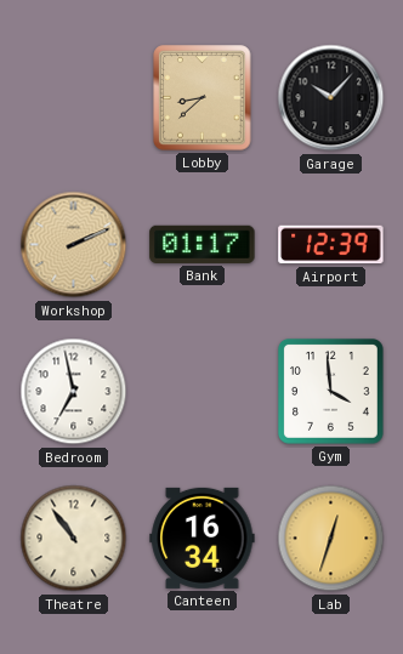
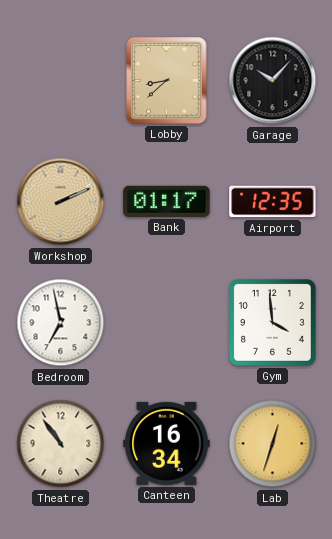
Airport: 12:39 -> 12:35 (273, 202)
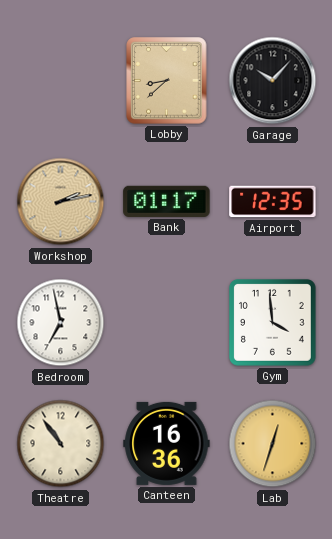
Workshop: 2:11 -> 2:13 (61, 202)
Canteen: 16:34 -> 16:36 (167, 443)
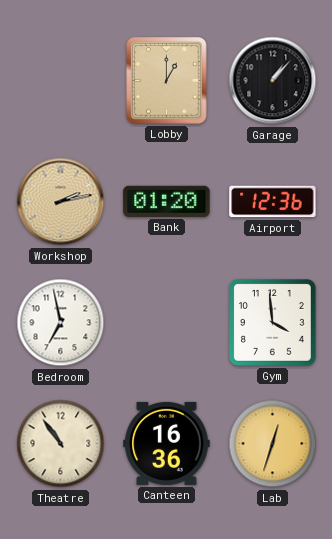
Lobby: 8:38 -> 1:00 (167, 81)
Garage: 10:07 -> 1:07 (273, 81)
Bank: 01:17 -> 01:20 (167, 201)
Airport: 12:35 -> 12:36 (273, 202)
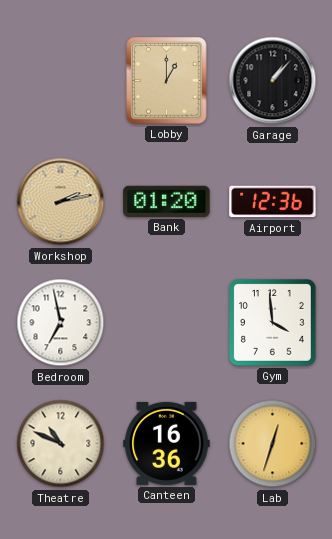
Theatre: 10:54 -> 10:49 (61, 444)
